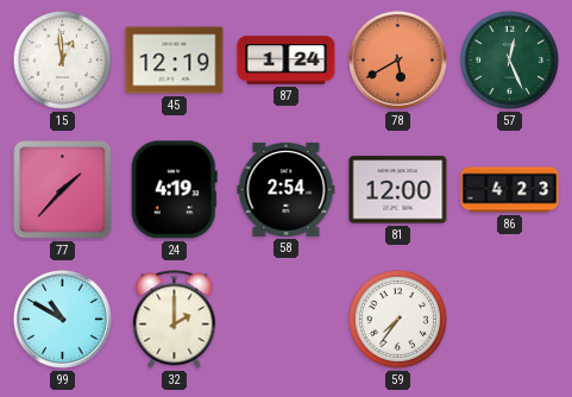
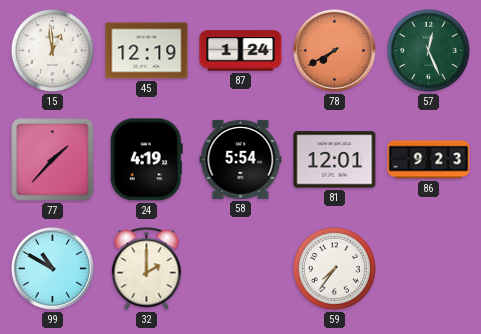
78: 5:40 -> 7:40 (334, 50)
58: 2:54 -> 5:54 (241, 159)
81: 12:00 -> 12:01 (335, 160)
86: 4:23 -> 9:23 (429, 160)
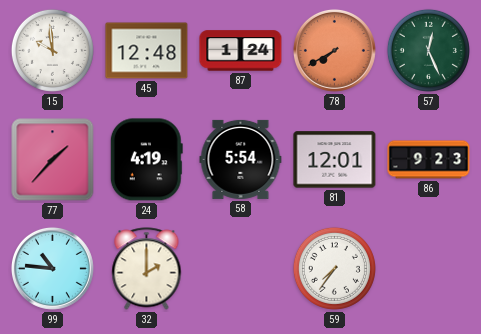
15: 12:59 -> 9:59 (52, 50)
45: 12:19 -> 12:48 (147, 51)
99: 10:50 -> 10:46 (52, 268)
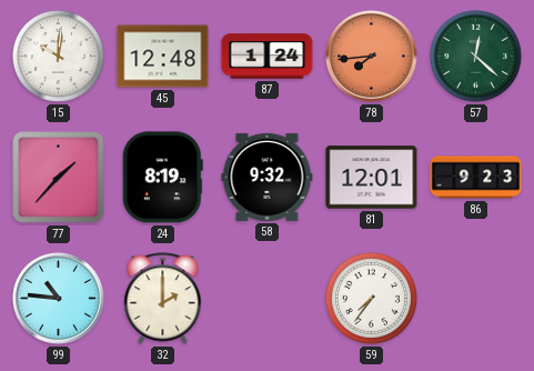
15: 9:59 -> 10:01 (58, 56)
78: 7:40 -> 7:44 (371, 56)
57: 12:26 -> 12:22 (475, 56)
24: 4:19 -> 8:19 (162, 178)
58: 5:54 -> 9:32 (268, 177)
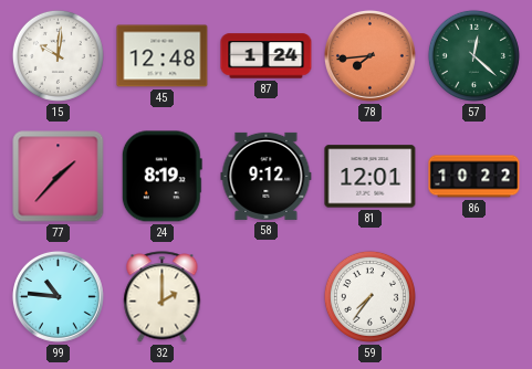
58: 9:32 -> 9:12 (267, 176)
86: 9:23 -> 10:22 (474, 177)
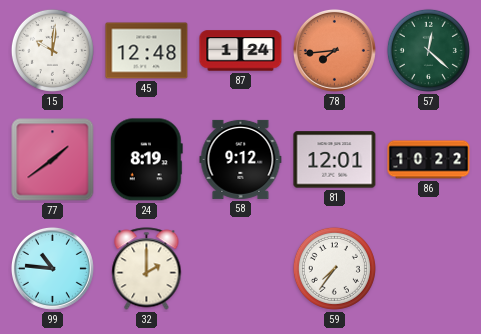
77: 1:37 -> 1:39 (53, 160)
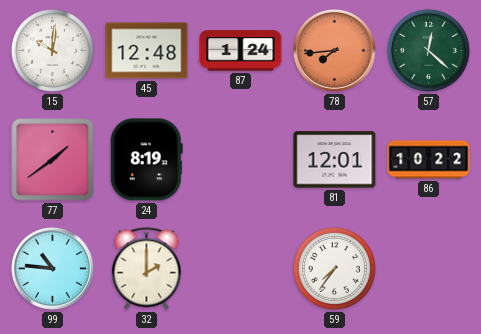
58: 9:12 -> none (241, 159)
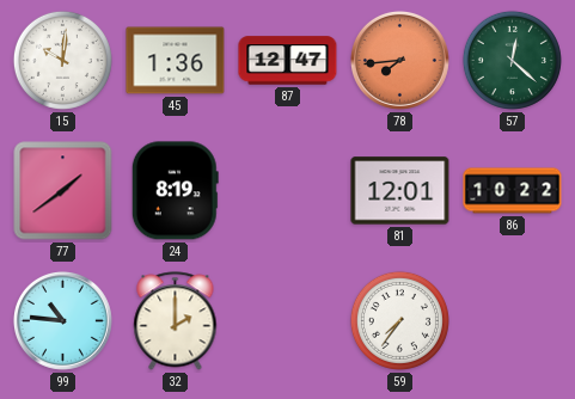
45: 12:48 -> 1:36 (176, 61)
87: 1:24 -> 12:47 (288, 61)
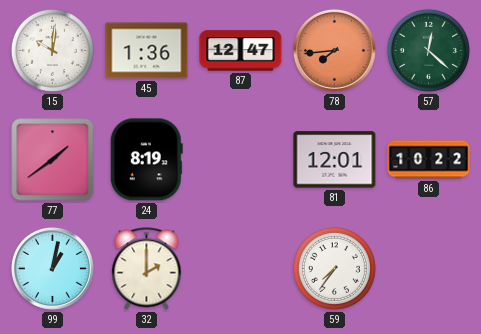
99: 10:46 -> 1:02 (52, 268)
